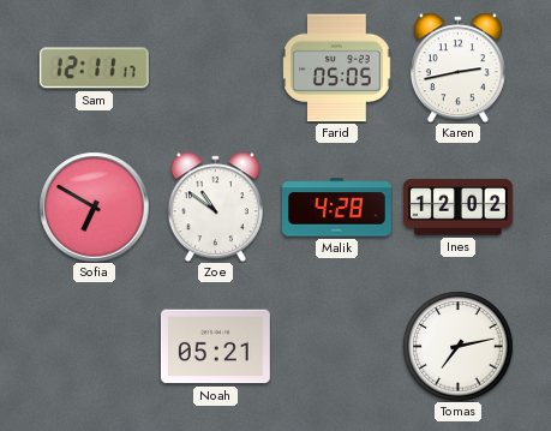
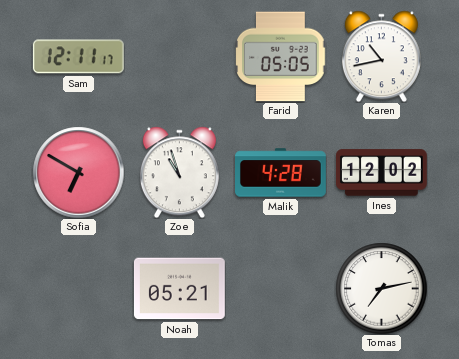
Karen: 2:43 -> 10:43 (381, 56)
Zoe: 10:51 -> 10:57 (179, 172)
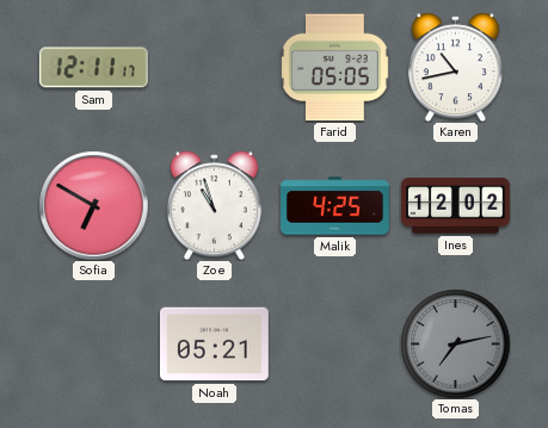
Malik: 4:28 -> 4:25 (335, 206)
Tomas dial: white -> grey (455, 343)
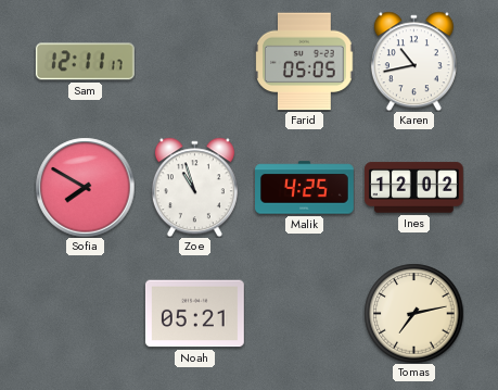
Sofia: 6:50 -> 7:50 (85, 187)
Tomas dial: grey -> cream (413, 313)
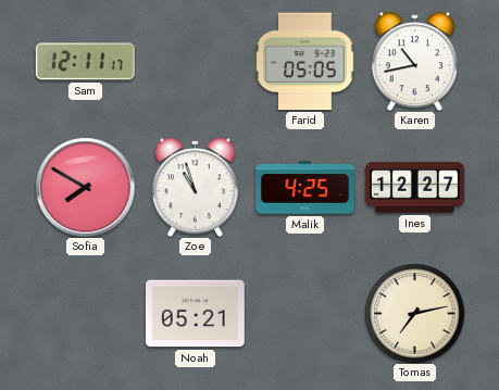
Ines: 12:02 -> 12:27 (414, 188)
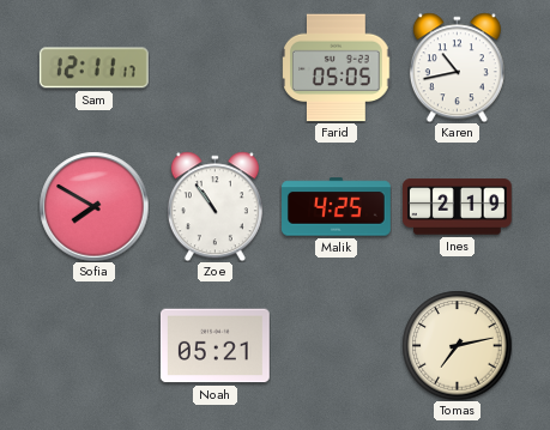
Zoe: 10:57 -> 10:54 (214, 206)
Ines: 12:27 -> 2:19 (457, 207)
